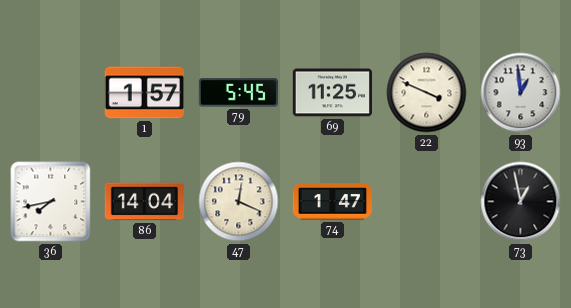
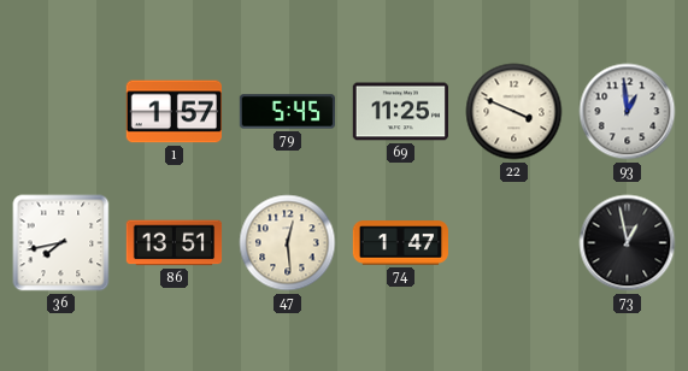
86: 14:04 -> 13:51 (175, 243)
47: 12:19 -> 12:29 (288, 243)
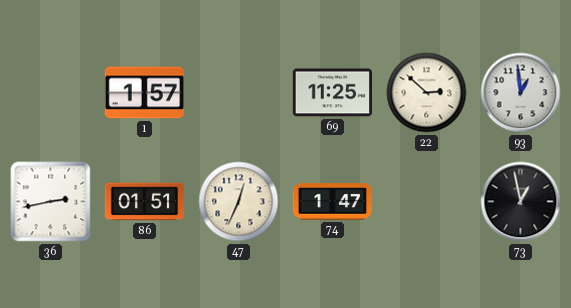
79: 5:45 -> none (288, 112)
22: 3:49 -> 2:52 (427, 93)
36: 7:43 -> 2:43 (51, 202)
86: 13:51 -> 01:51 (145, 202)
47: 12:29 -> 12:34 (239, 202)
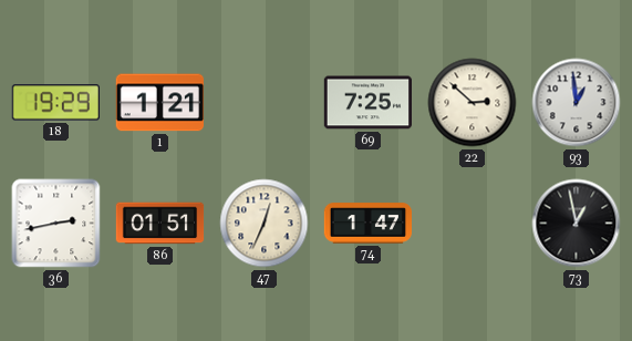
18: none -> 19:29 (55, 103)
1: 1:57 -> 1:21 (159, 103)
69: 11:25 -> 7:25 (369, 103)
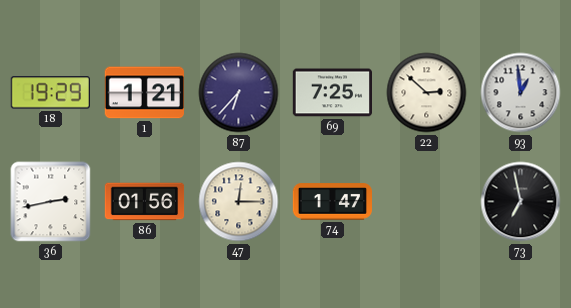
87: none -> 6:37 (239, 93)
86: 01:51 -> 01:56 (145, 202)
47: 12:34 -> 12:15 (239, 202)
73: 12:58 -> 6:58 (521, 202)
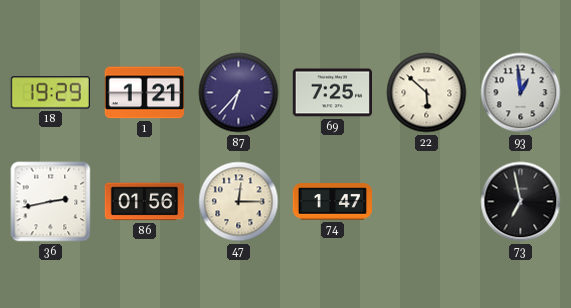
22: 2:52 -> 5:52 (427, 93)
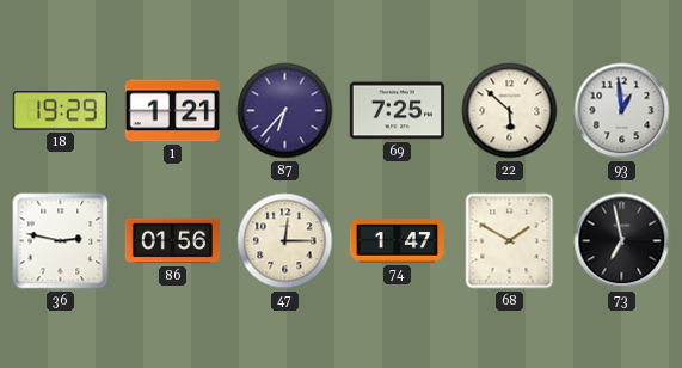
36: 2:43 -> 2:47 (61, 241)
68: none -> 1:50 (510, 241)
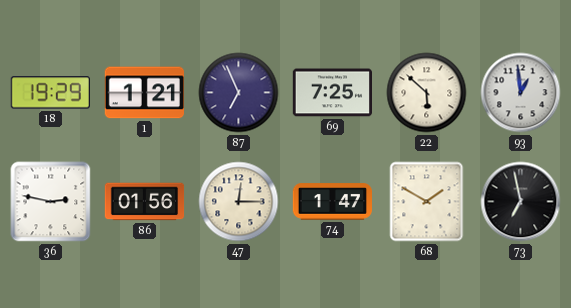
87: 6:37 -> 6:56 (239, 93)
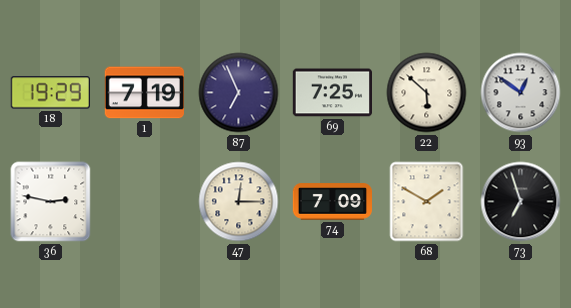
1: 1:21 -> 7:19 (144, 93)
93: 12:59 -> 12:51 (521, 93)
86: 01:56 -> none (145, 202)
74: 1:47 -> 7:09 (332, 202)
73: 6:58 -> 6:57 (521, 202)
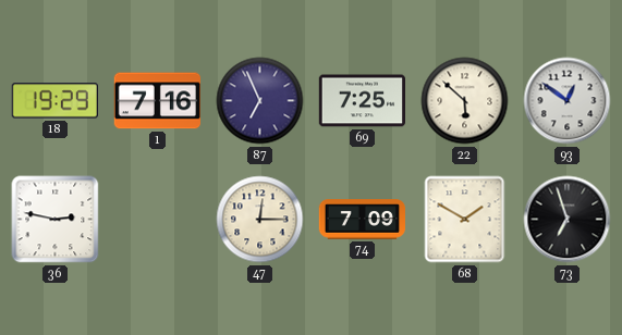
1: 7:19 -> 7:16 (157, 101)
